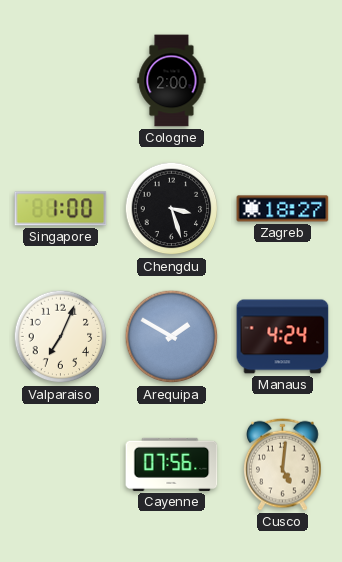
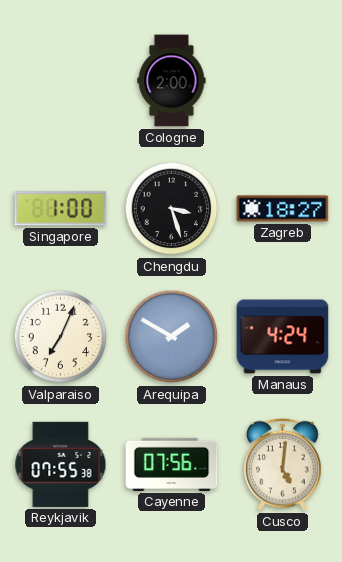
Reykjavik: none -> 07:55 (61, 464)
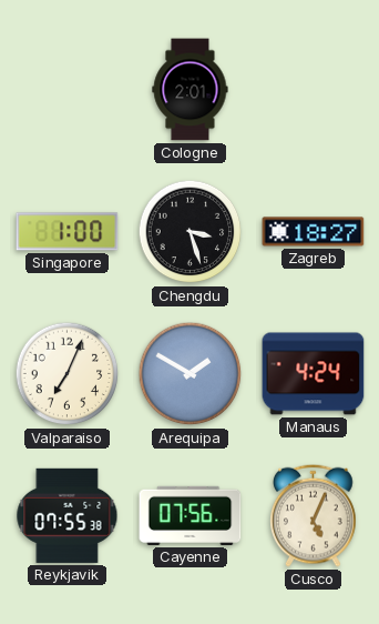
Cologne: 2:00 -> 2:01 (191, 90)
Cusco: 5:01 -> 5:04 (314, 515)
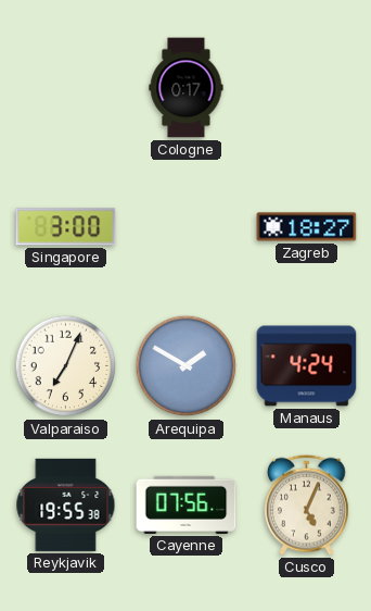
Cologne: 2:01 -> 0:17 (187, 88)
Singapore: 1:00 -> 3:00 (66, 227)
Chengdu: 3:27 -> none (191, 232)
Reykjavik: 07:55 -> 19:55 (66, 504)
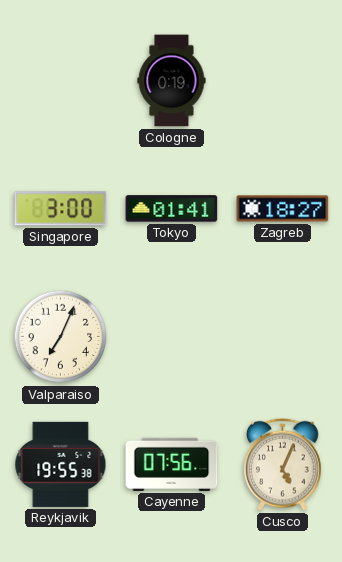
Cologne: 0:17 -> 0:19 (172, 81)
Tokyo: none -> 01:41 (172, 209)
Arequipa: 1:50 -> none (187, 366)
Manaus: 4:24 -> none (307, 366)
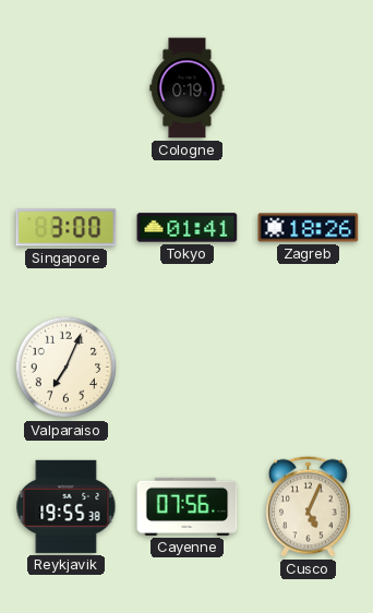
Zagreb: 18:27 -> 18:26 (309, 228)
